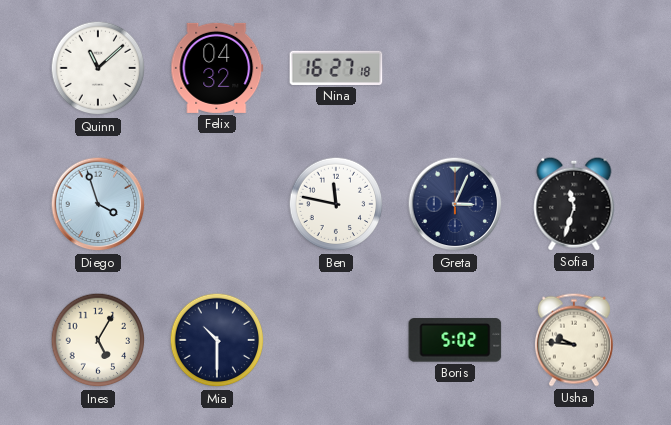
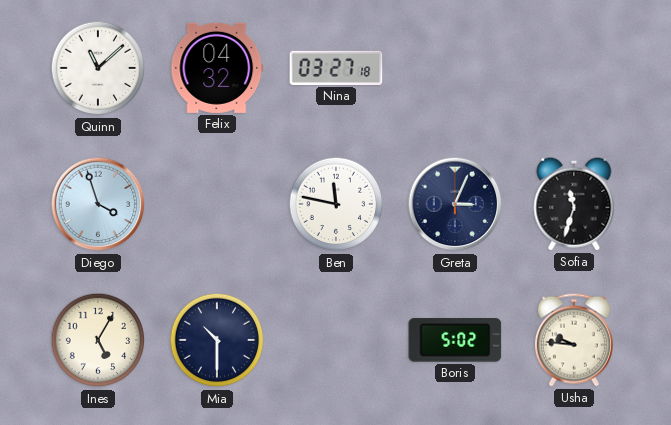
Nina: 16:27 -> 03:27 (336, 68)
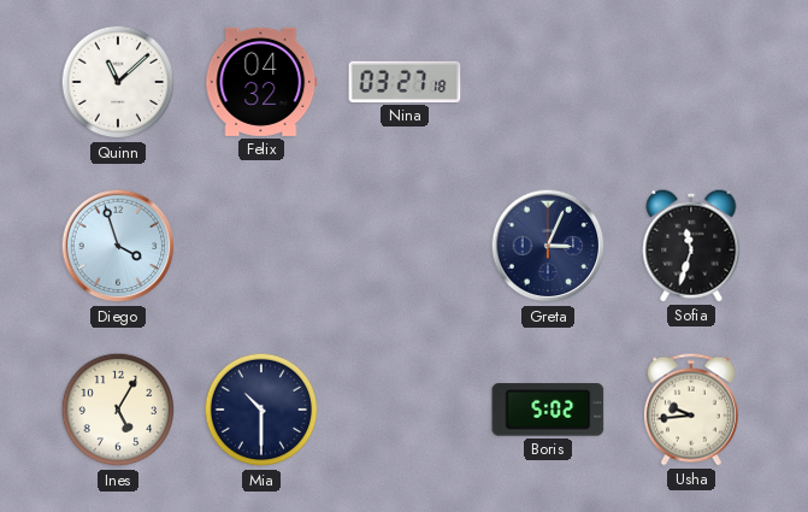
Ben: 11:47 -> none (336, 204)
Usha: 9:46 -> 9:44 (691, 410)
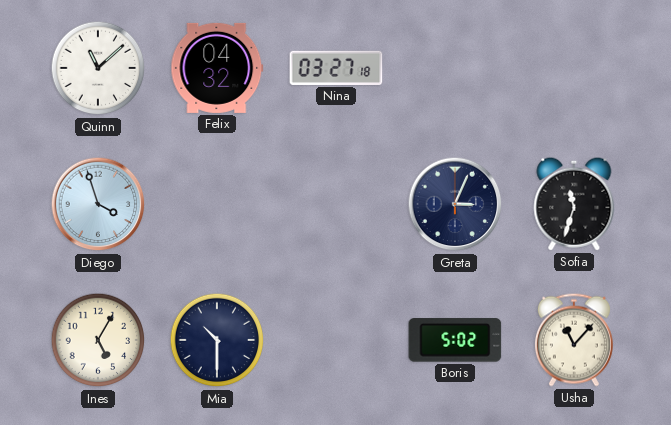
Usha: 9:44 -> 11:07 (574, 340)
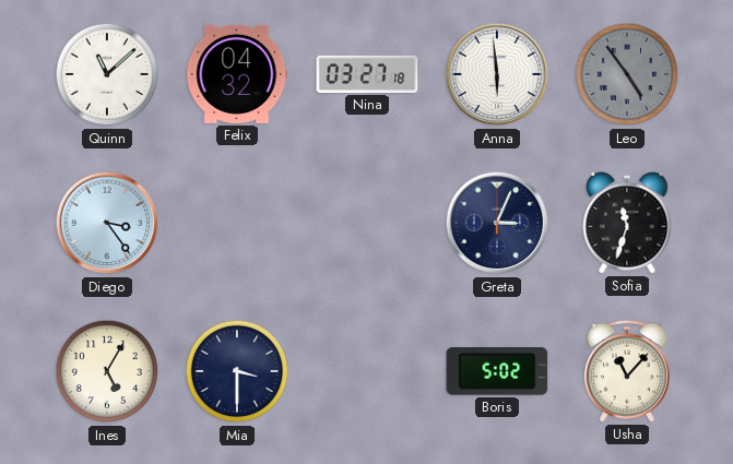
Anna: none -> 5:59 (497, 74)
Leo: none -> 4:54 (627, 74)
Diego: 3:57 -> 3:24 (107, 223)
Mia: 10:30 -> 3:30 (237, 371)
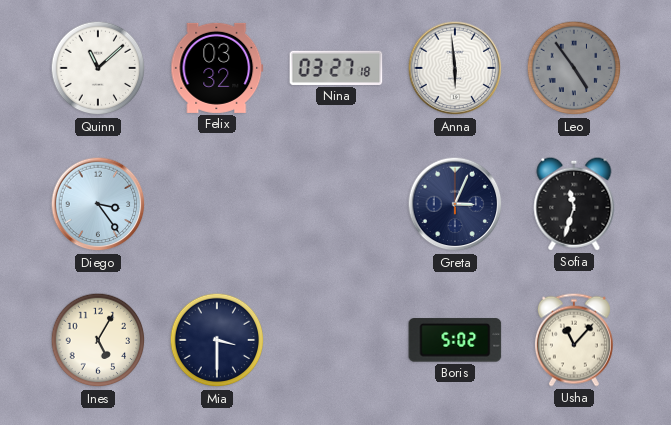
Felix: 04:32 -> 03:32 (217, 68)
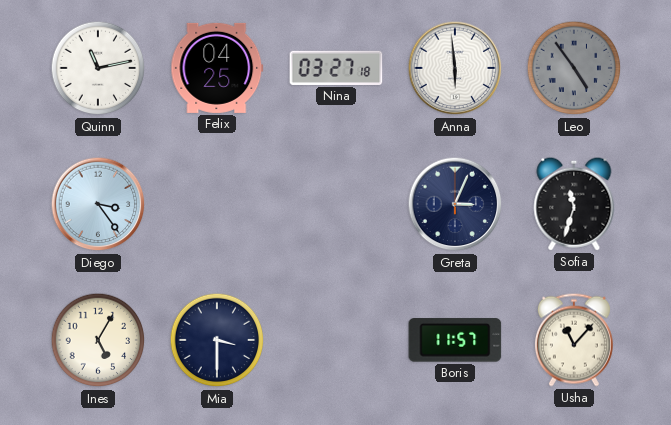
Quinn: 11:08 -> 11:13 (98, 68)
Felix: 03:32 -> 04:25 (217, 68)
Boris: 5:02 -> 11:57 (455, 340)
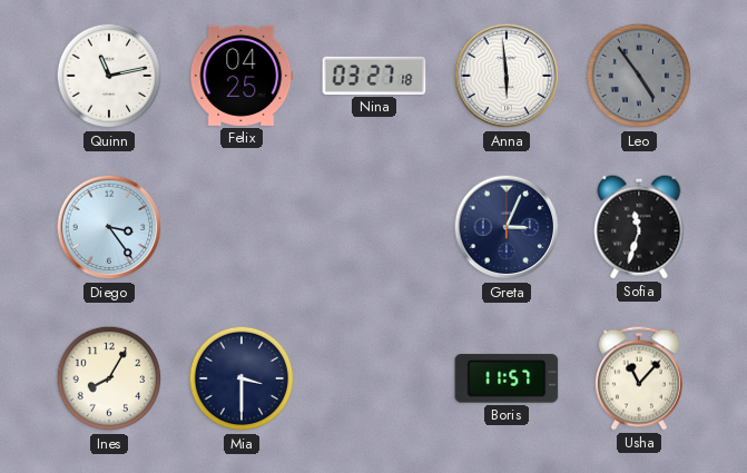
Ines: 5:05 -> 8:05 (109, 378)
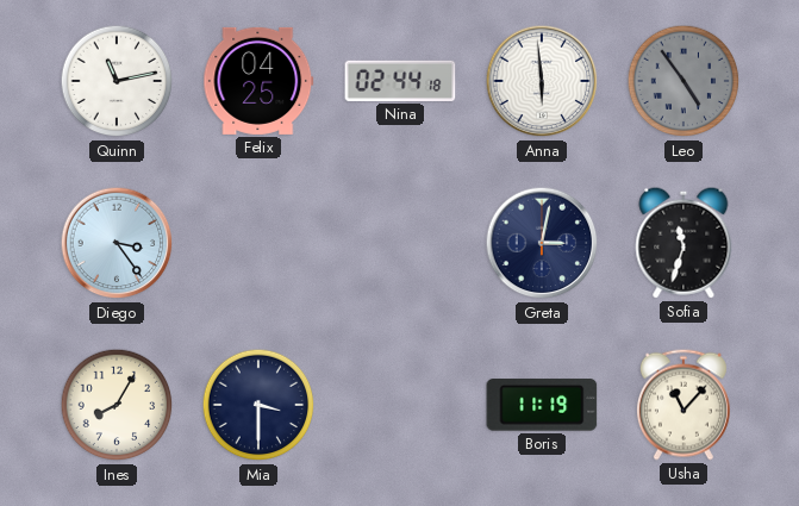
Nina: 03:27 -> 02:44 (400, 81)
Greta: 3:04 -> 3:02 (542, 243)
Boris: 11:57 -> 11:19 (542, 405)
